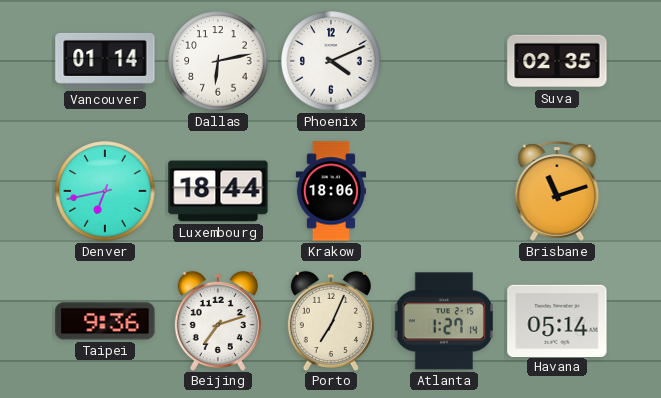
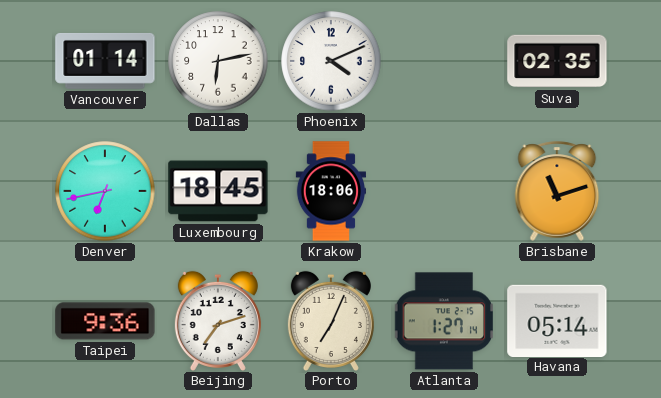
Luxembourg: 18:44 -> 18:45 (218, 191)
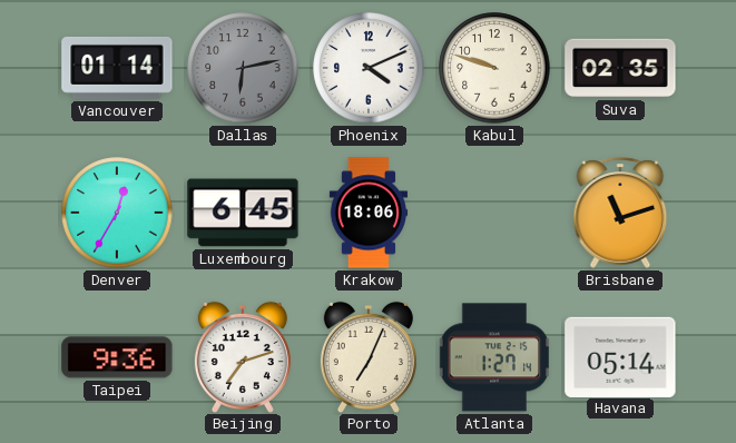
Dallas dial: white -> grey (243, 68)
Kabul: none -> 9:48 (494, 68)
Denver: 6:43 -> 12:35 (117, 213)
Luxembourg: 18:45 -> 6:45 (243, 213)
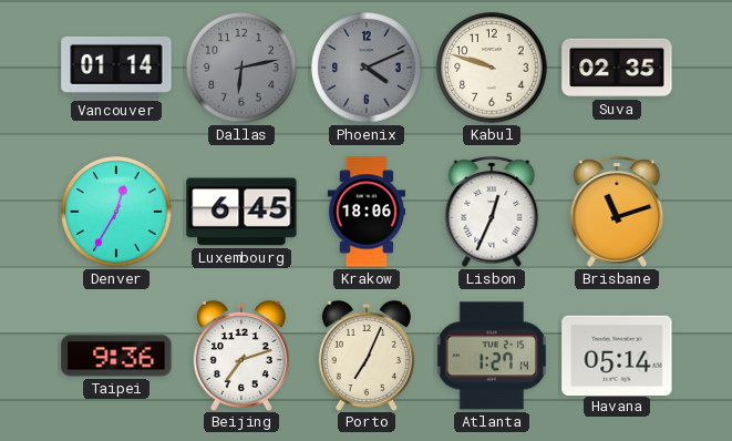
Phoenix dial: white -> grey (367, 68)
Lisbon: none -> 12:34 (492, 212)
